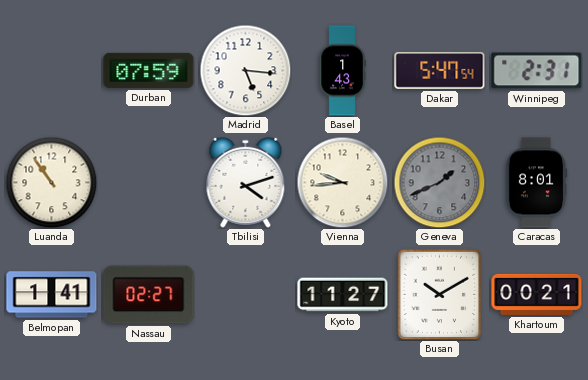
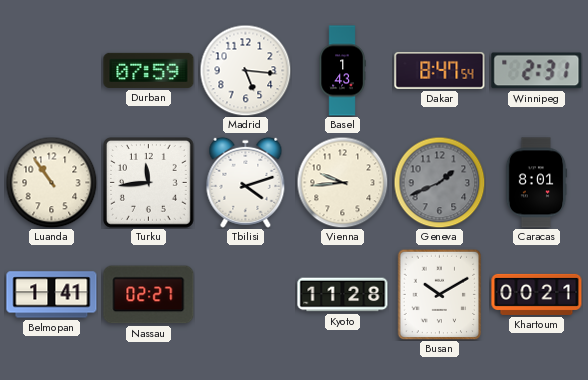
Dakar: 5:47 -> 8:47 (440, 70)
Turku: none -> 11:44 (148, 182)
Kyoto: 11:27 -> 11:28 (343, 295)
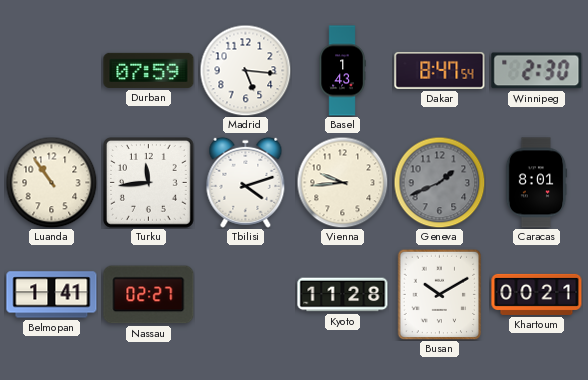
Winnipeg: 2:31 -> 2:30 (537, 71)
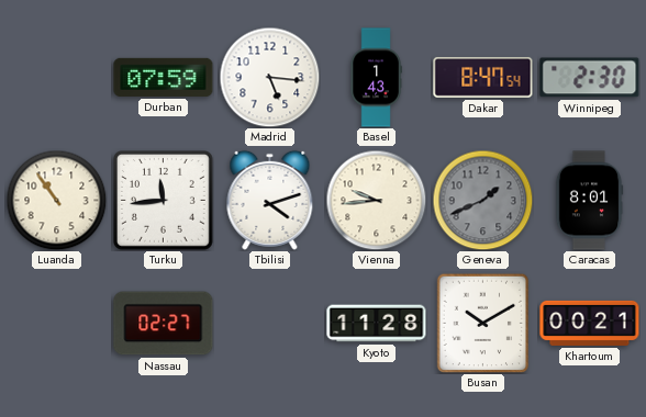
Belmopan: 1:41 -> none (52, 295)
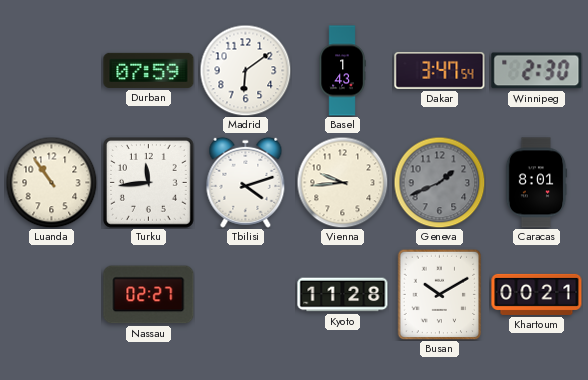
Madrid: 5:16 -> 6:09 (245, 70)
Dakar: 8:47 -> 3:47 (440, 70)
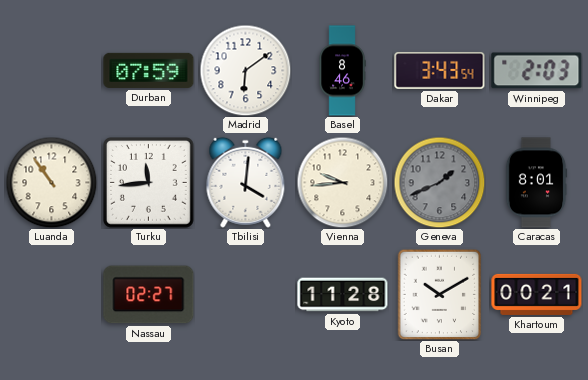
Basel: 1:43 -> 8:46 (342, 71)
Dakar: 3:47 -> 3:43 (440, 70)
Winnipeg: 2:30 -> 2:03 (537, 71)
Tbilisi: 4:12 -> 4:01 (246, 182)
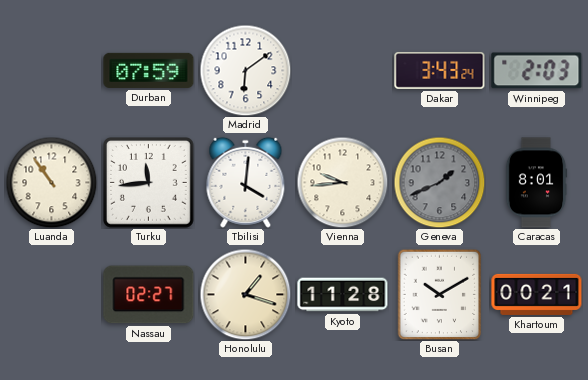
Basel: 8:46 -> none (342, 71)
Dakar: 3:43:54 -> 3:43:24 (440, 70)
Honolulu: none -> 1:18 (245, 294)
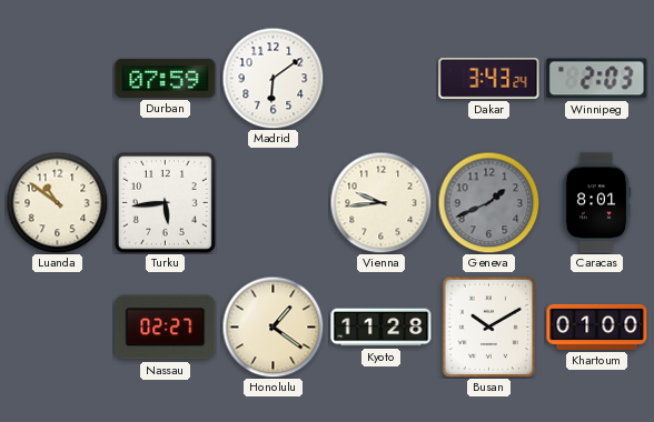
Luanda: 10:54 -> 10:51 (57, 202)
Turku: 11:44 -> 5:44 (165, 202)
Tbilisi: 4:01 -> none (246, 182)
Honolulu: 1:18 -> 1:21 (272, 326)
Khartoum: 00:21 -> 01:00 (597, 326)
